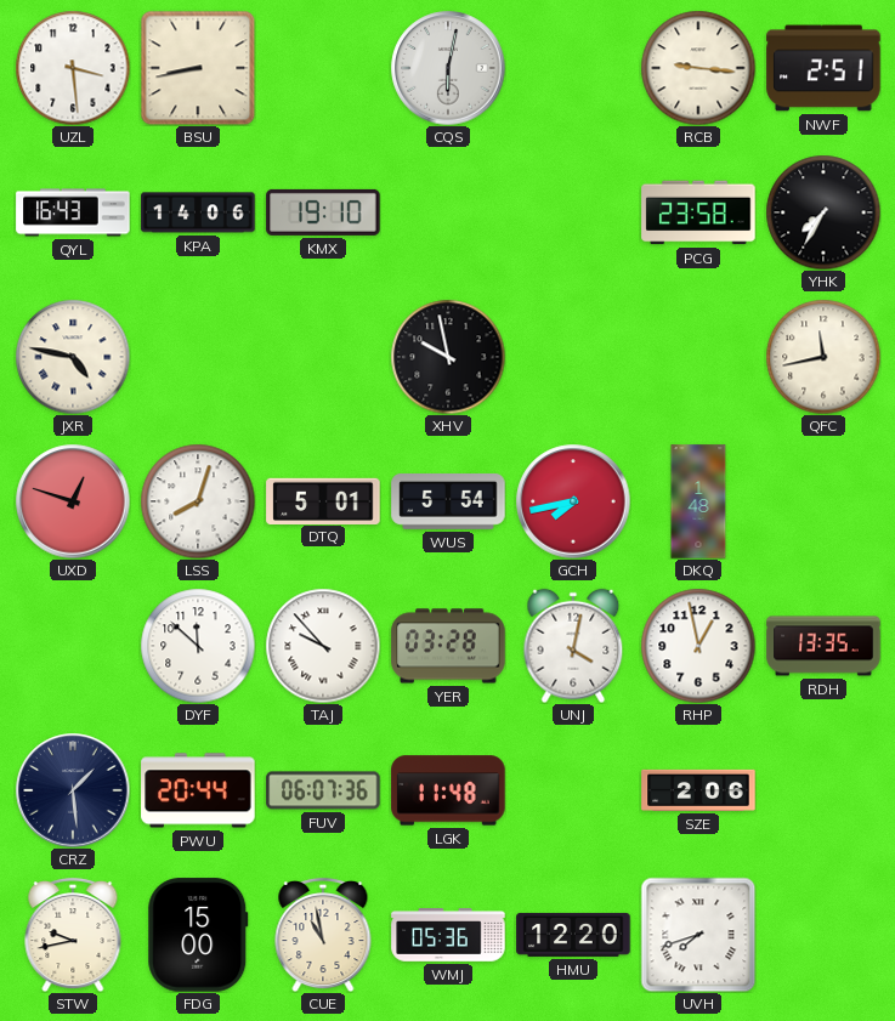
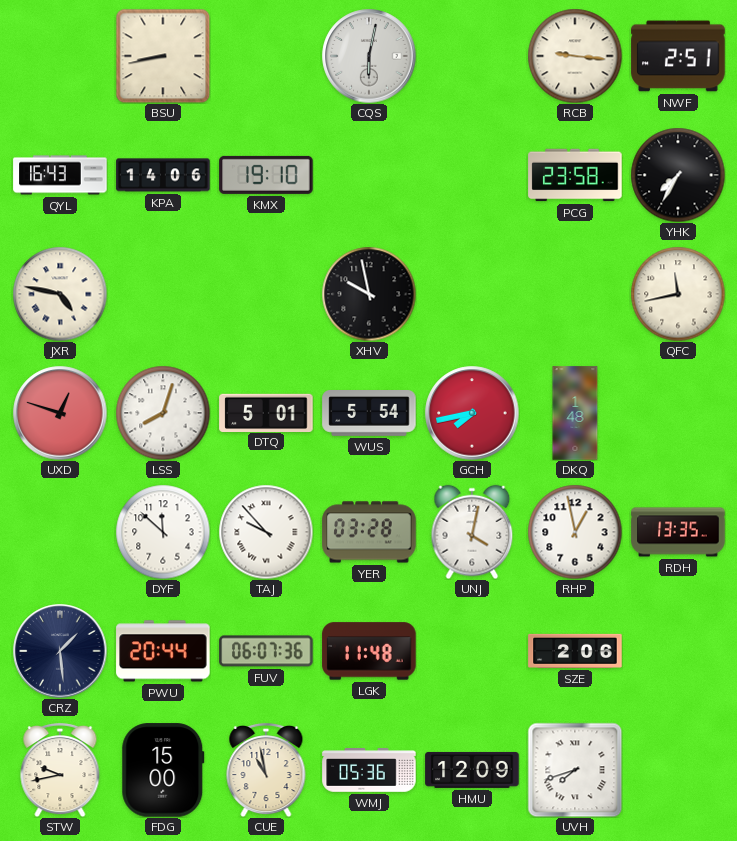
UZL: 3:29 -> none (73, 68)
HMU: 12:20 -> 12:09 (472, 770)
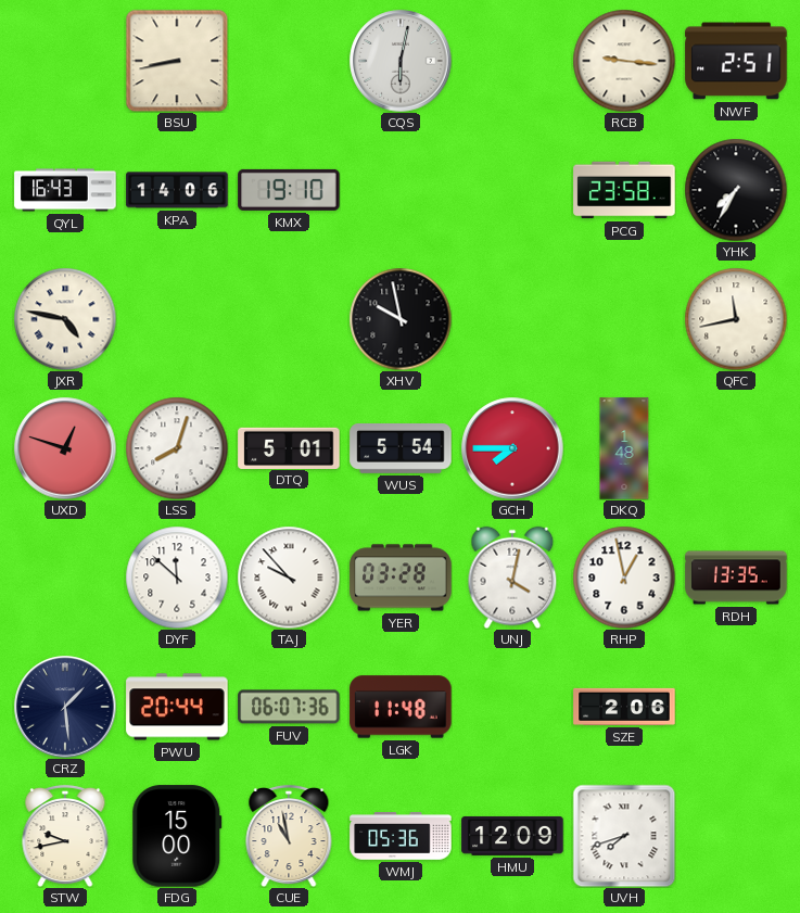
GCH: 7:43 -> 7:45 (512, 448)
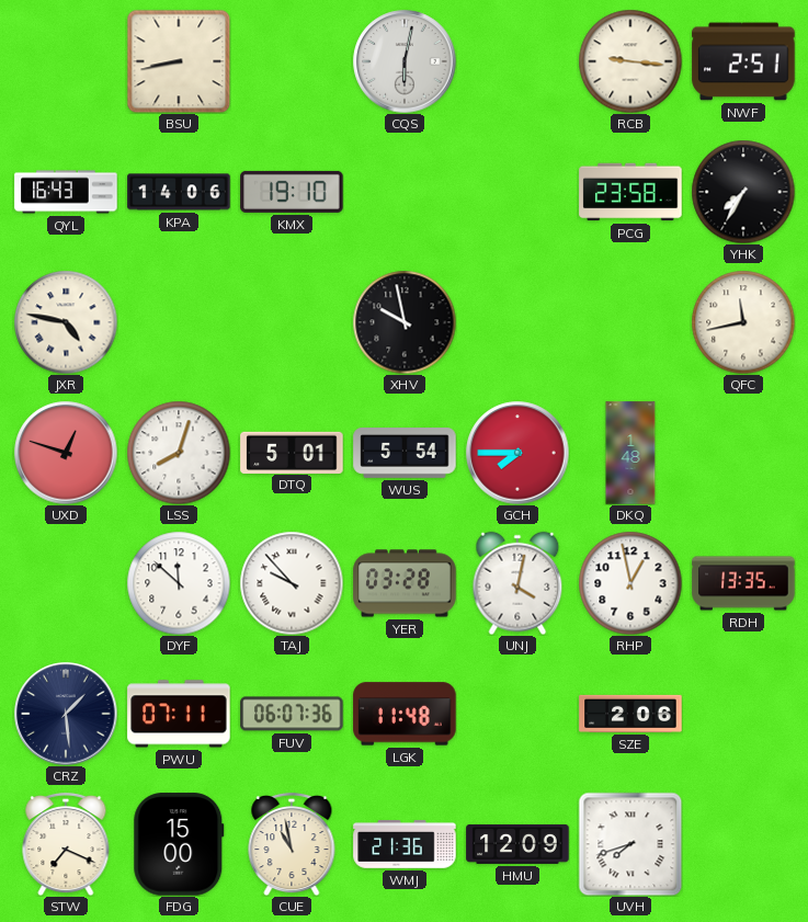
PWU: 20:44 -> 07:11 (179, 714)
STW: 9:43 -> 7:19 (66, 844)
WMJ: 05:36 -> 21:36 (405, 844)
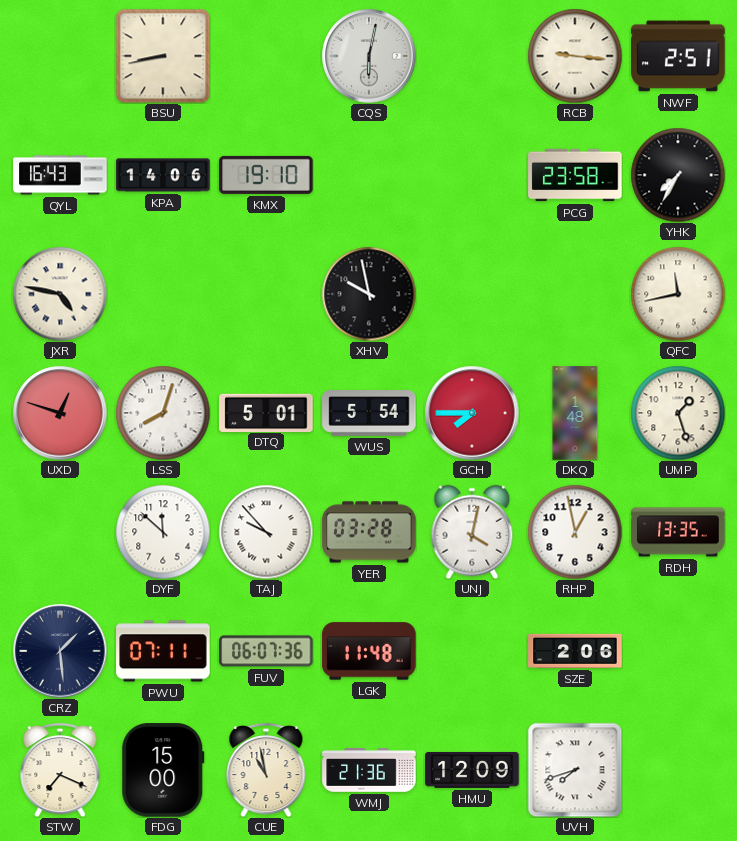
UMP: none -> 1:27 (678, 413)
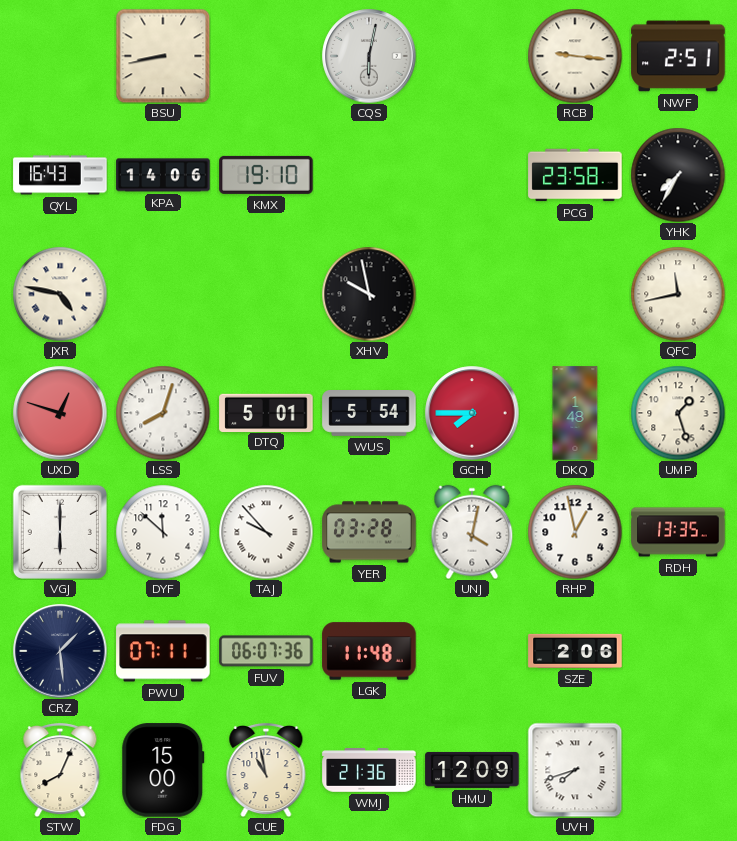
VGJ: none -> 6:00 (60, 532)
STW: 7:19 -> 8:04 (60, 770)
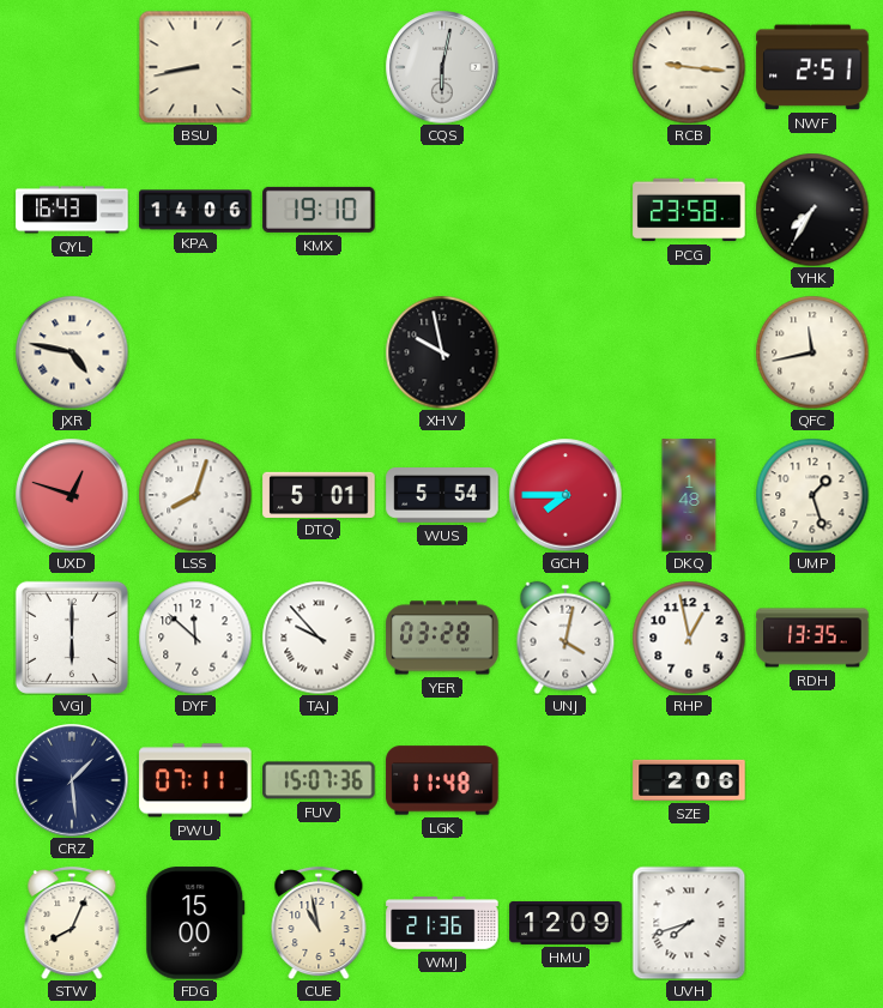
FUV: 06:07 -> 15:07 (319, 780)
